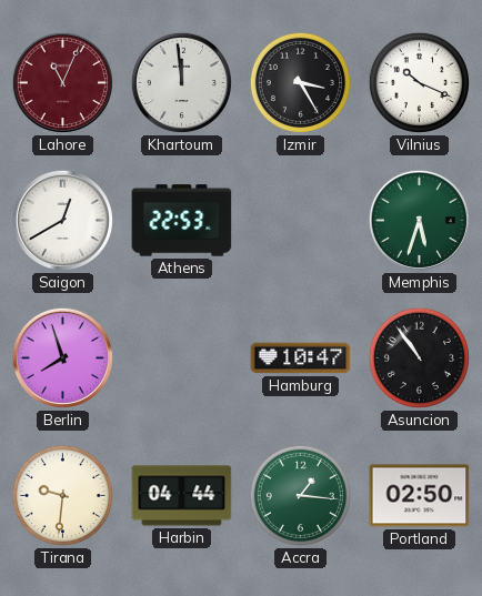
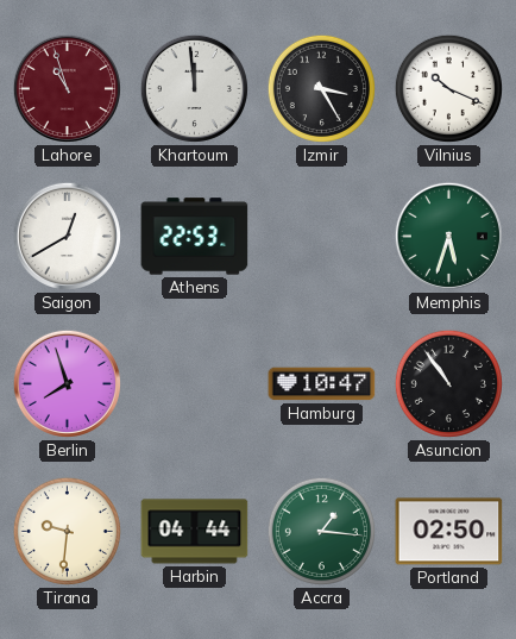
Lahore: 11:04 -> 10:57 (67, 88)
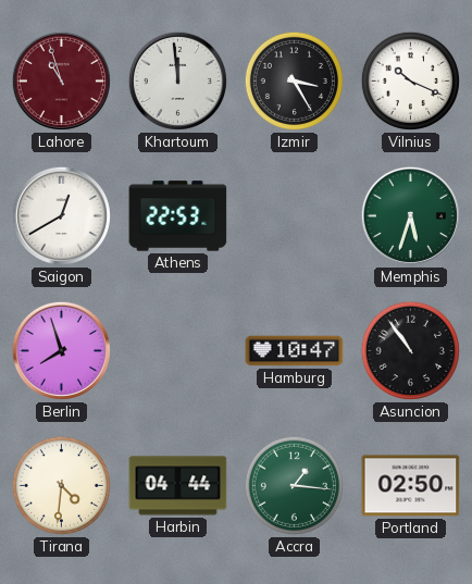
Tirana: 9:31 -> 4:31 (61, 485)
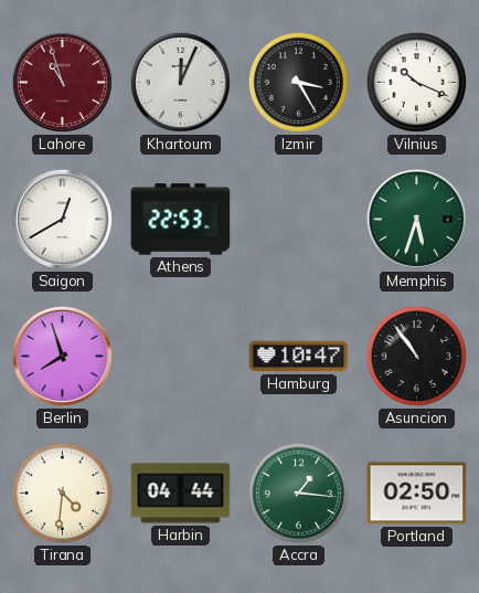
Khartoum: 11:59 -> 12:04 (180, 82)
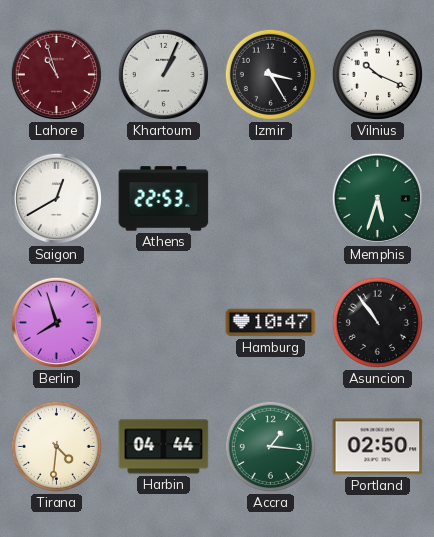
Khartoum: 12:04 -> 1:04 (163, 74)
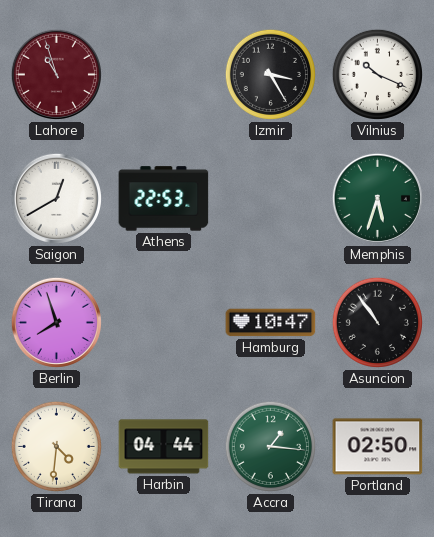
Khartoum: 1:04 -> none (163, 74)
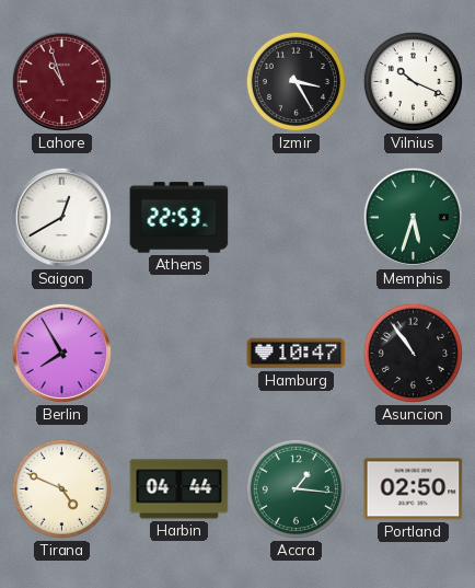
Berlin: 7:57 -> 7:55 (61, 353)
Tirana: 4:31 -> 4:49 (61, 488)
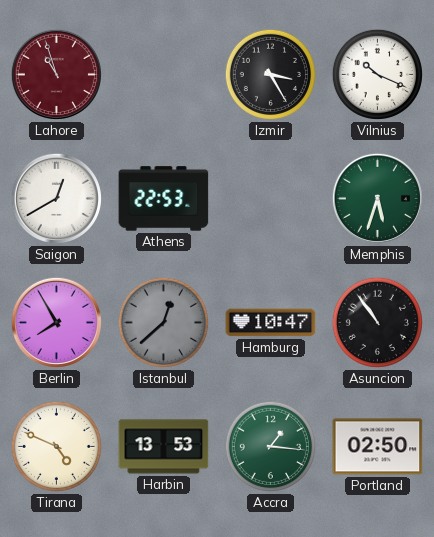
Istanbul: none -> 12:38 (163, 322)
Harbin: 04:44 -> 13:53 (164, 447)
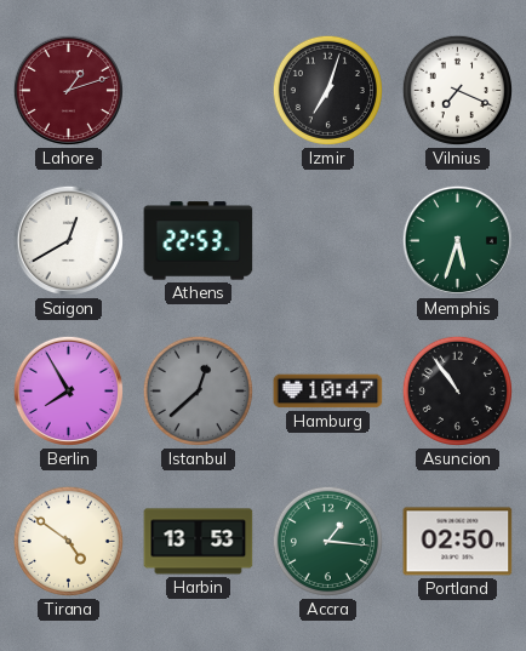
Lahore: 10:57 -> 1:12 (68, 90)
Izmir: 3:25 -> 7:03 (327, 90)
Vilnius: 10:19 -> 7:19 (457, 90)
Tirana: 4:49 -> 4:51 (68, 541)
